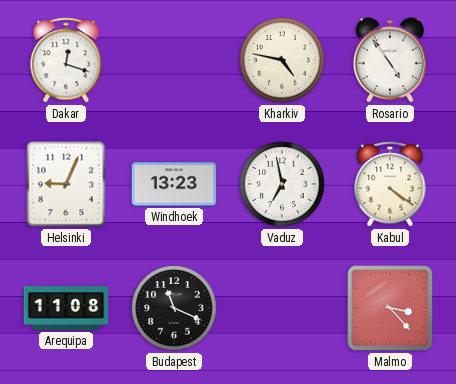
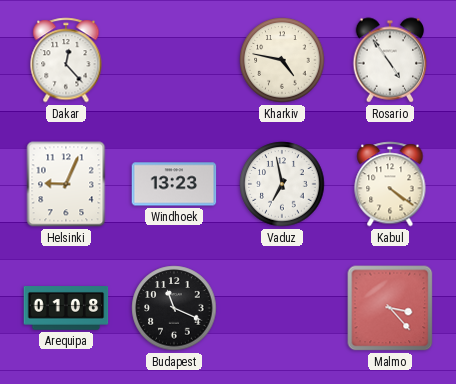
Dakar: 12:18 -> 12:23 (66, 60)
Arequipa: 11:08 -> 01:08 (66, 309)
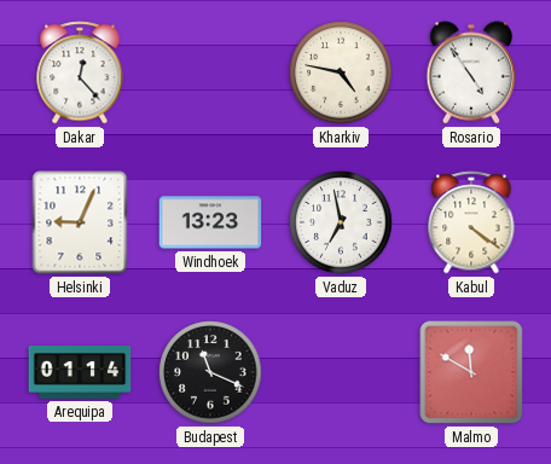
Arequipa: 01:08 -> 01:14 (80, 373)
Malmo: 3:23 -> 11:50 (471, 372)
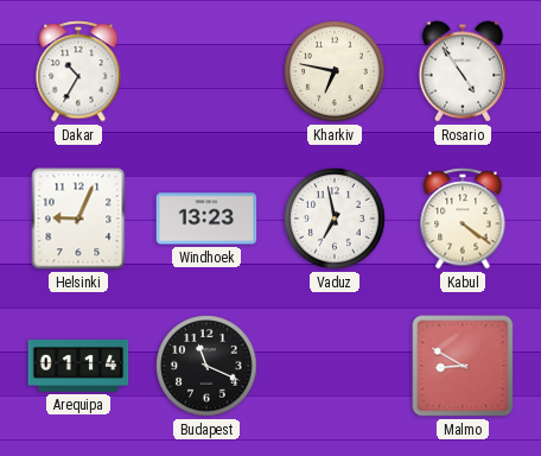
Dakar: 12:23 -> 10:35 (78, 71)
Kharkiv: 4:47 -> 6:47 (335, 71)
Malmo: 11:50 -> 8:50 (463, 366)
